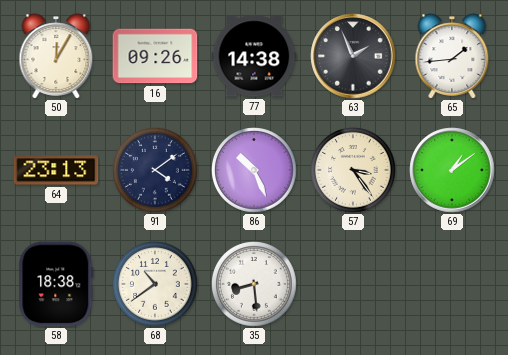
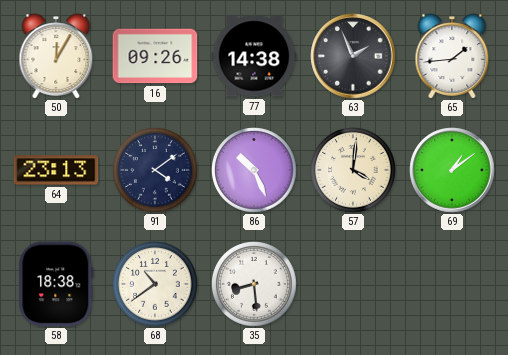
57: 3:24 -> 4:01 (353, 170)
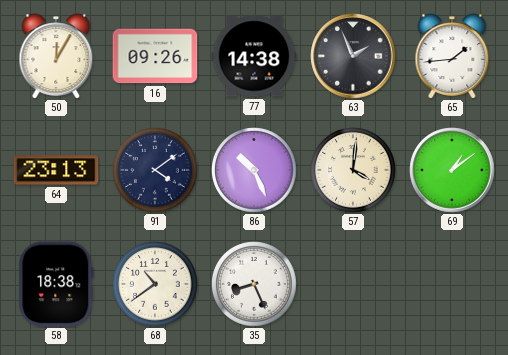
35: 8:29 -> 8:26 (254, 284)
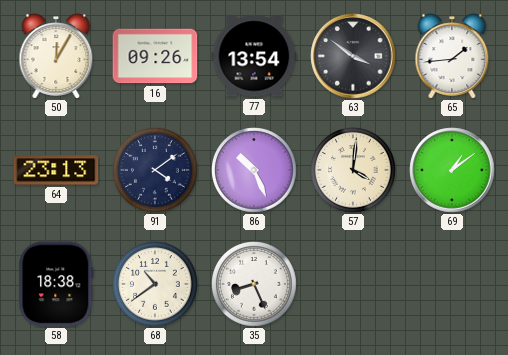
77: 14:38 -> 13:54 (254, 56)
63: 1:56 -> 3:51 (353, 56)
